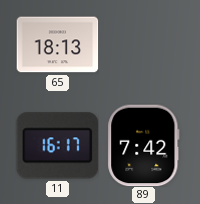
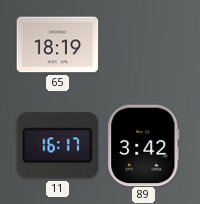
65: 18:13 -> 18:19 (57, 45)
89: 7:42 -> 3:42 (144, 145)
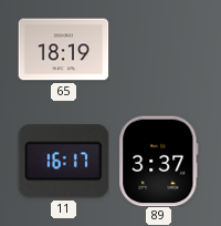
89: 3:42 -> 3:37 (159, 161)
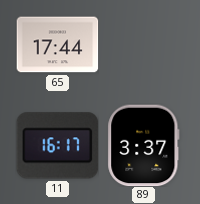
65: 18:19 -> 17:44 (57, 45)
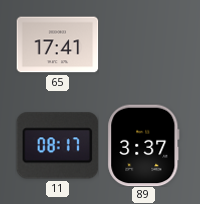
65: 17:44 -> 17:41 (57, 45)
11: 16:17 -> 08:17 (57, 146)
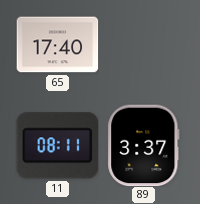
65: 17:41 -> 17:40 (57, 45)
11: 08:17 -> 08:11 (57, 146)
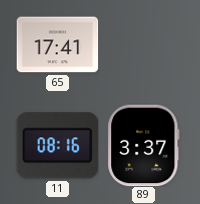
65: 17:40 -> 17:41 (57, 45)
11: 08:11 -> 08:16 (57, 146)
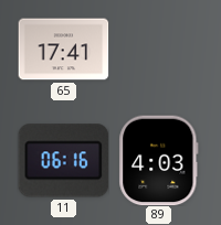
11: 08:16 -> 06:16 (63, 161)
89: 3:37 -> 4:03 (159, 160)
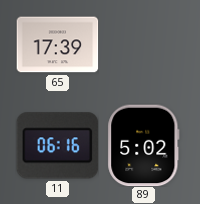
65: 17:41 -> 17:39 (57, 45)
89: 4:03 -> 5:02 (144, 145)
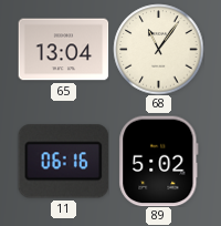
65: 17:39 -> 13:04 (63, 50)
68: none -> 11:06 (158, 49)
